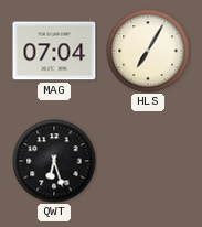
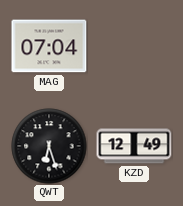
HLS: 7:05 -> none (148, 51)
KZD: none -> 12:49 (134, 146)
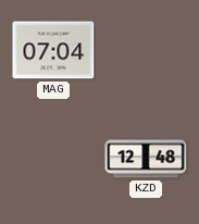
QWT: 6:27 -> none (49, 146)
KZD: 12:49 -> 12:48 (146, 159)
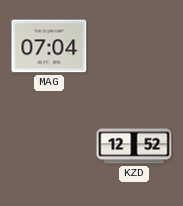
KZD: 12:48 -> 12:52 (134, 146)
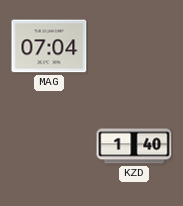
KZD: 12:52 -> 1:40 (134, 146)
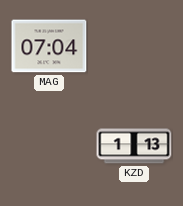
KZD: 1:40 -> 1:13 (134, 146)
